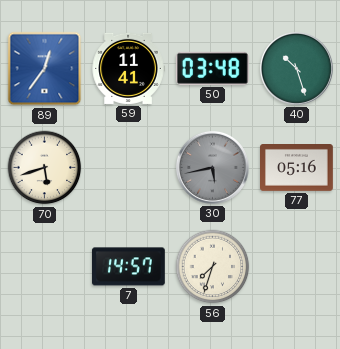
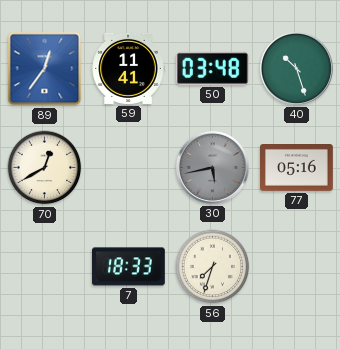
70: 5:42 -> 12:40 (45, 168)
7: 14:57 -> 18:33 (128, 267)
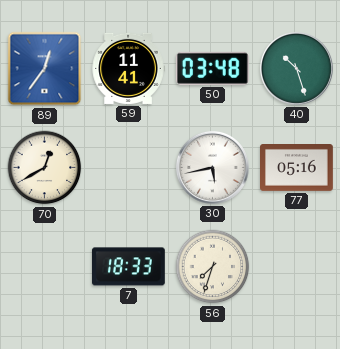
30 dial: grey -> white (212, 167)
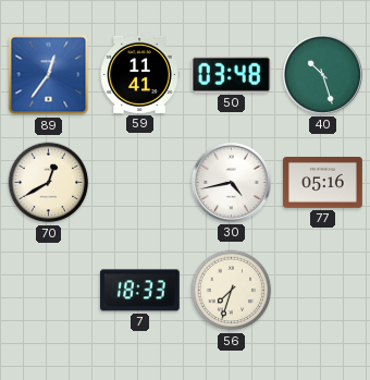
30: 5:43 -> 4:43 (231, 182)
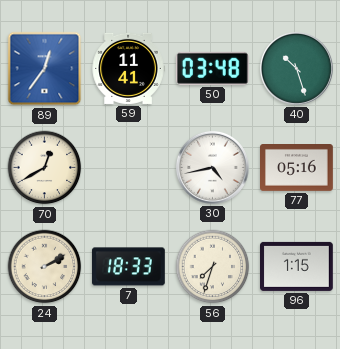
24: none -> 2:10 (45, 267)
96: none -> 1:15 (297, 266)
